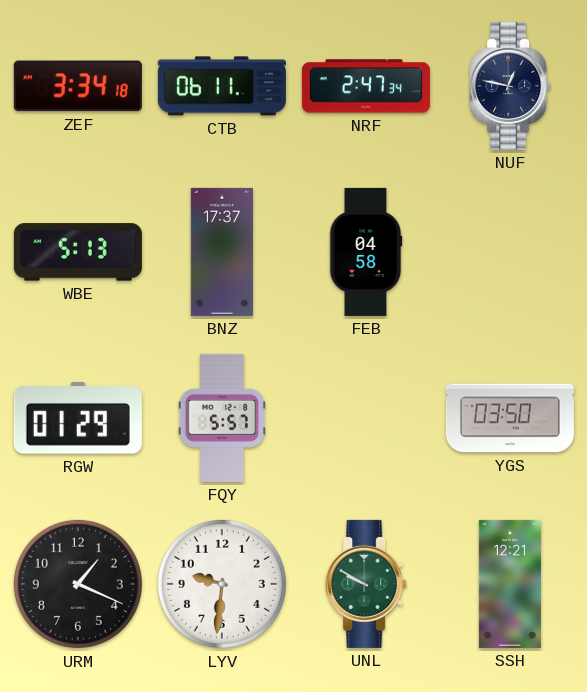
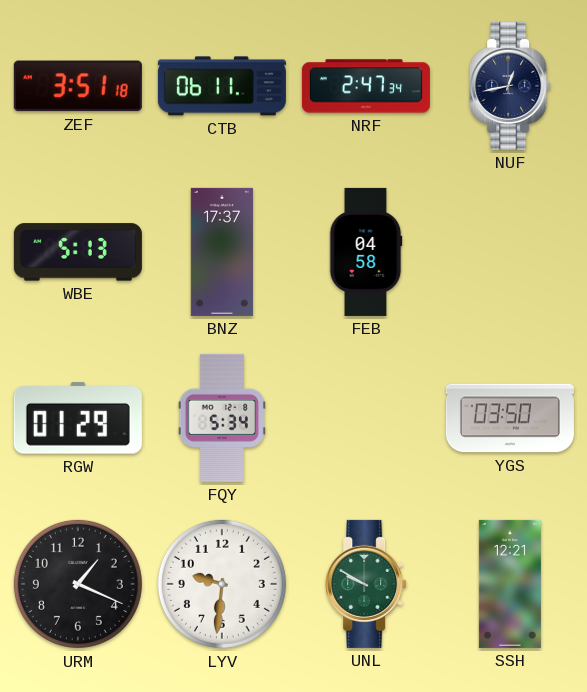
ZEF: 3:34 -> 3:51 (78, 86)
NUF: 12:47 -> 12:43 (510, 86)
FQY: 5:57 -> 5:34 (222, 418)
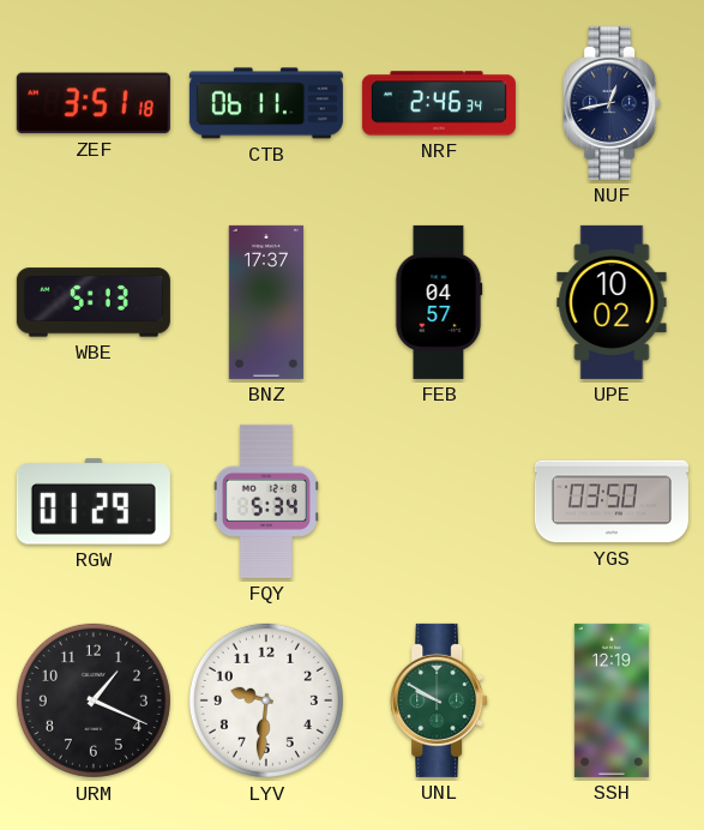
NRF: 2:47 -> 2:46 (439, 103)
FEB: 04:58 -> 04:57 (439, 302)
UPE: none -> 10:02 (612, 302)
SSH: 12:21 -> 12:19 (612, 700)
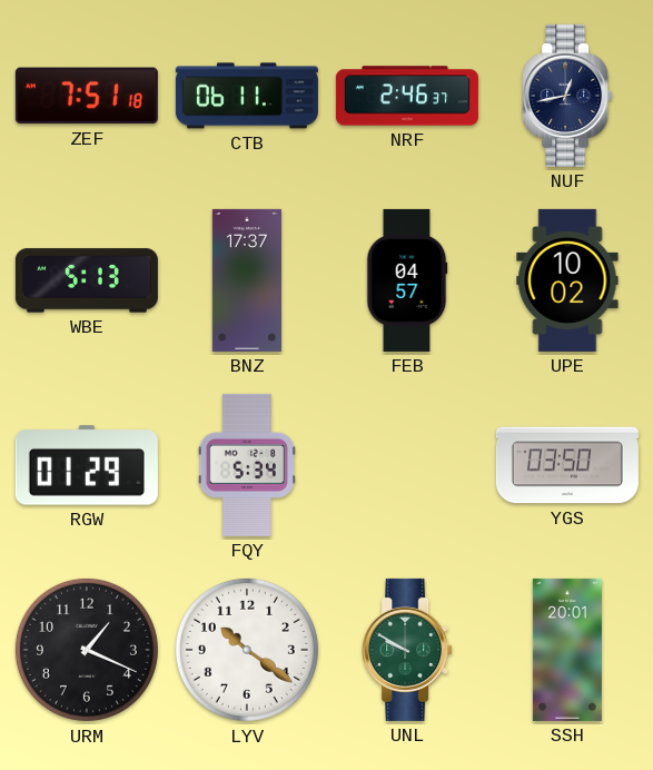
ZEF: 3:51 -> 7:51 (87, 96)
NRF: 2:46:34 -> 2:46:37 (407, 96)
LYV: 9:31 -> 10:21 (247, 650)
SSH: 12:19 -> 20:01 (567, 650)
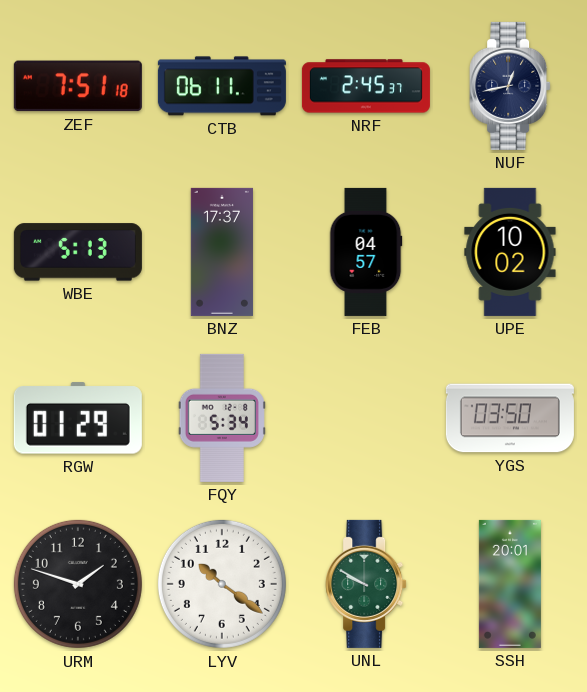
NRF: 2:46 -> 2:45 (366, 86)
URM: 1:19 -> 1:48 (78, 584)
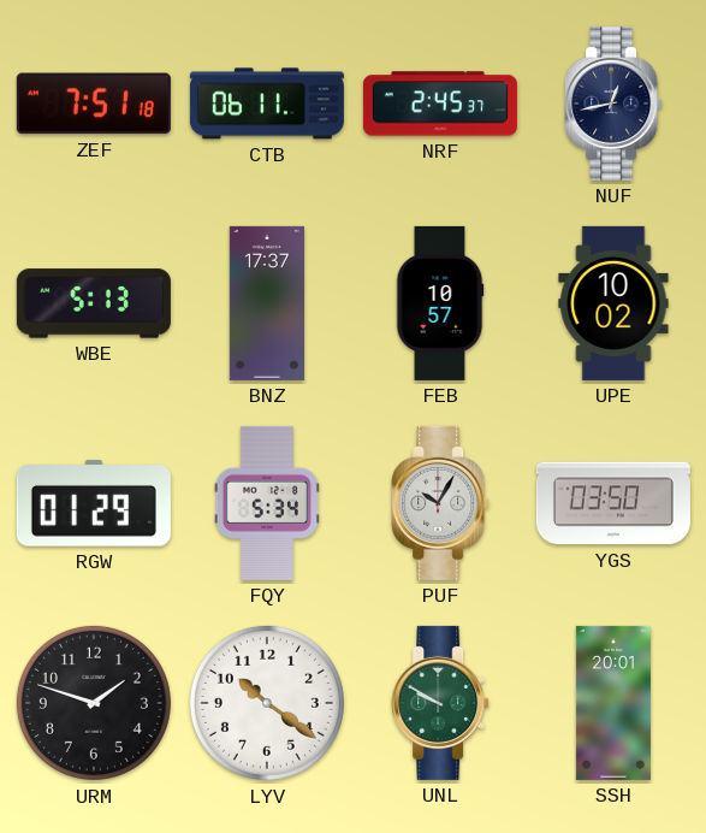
FEB: 04:57 -> 10:57 (440, 303)
PUF: none -> 10:05 (440, 503)
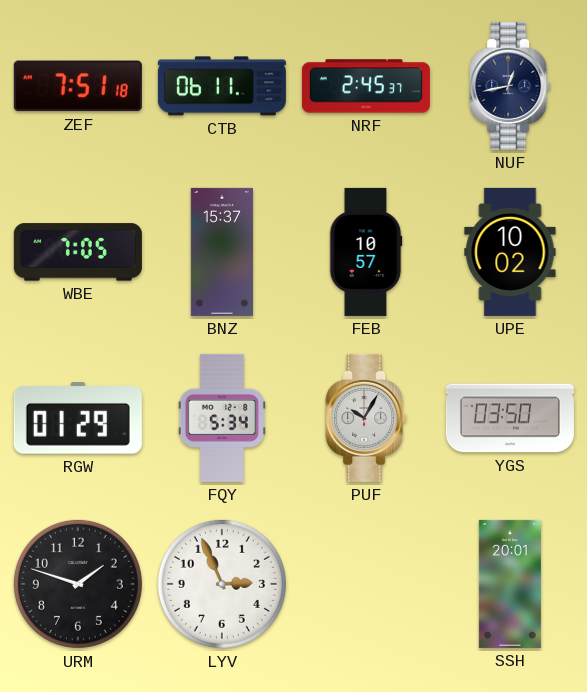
WBE: 5:13 -> 7:05 (78, 252)
BNZ: 17:37 -> 15:37 (222, 252)
LYV: 10:21 -> 2:56 (222, 584)
UNL: 9:50 -> none (440, 703)
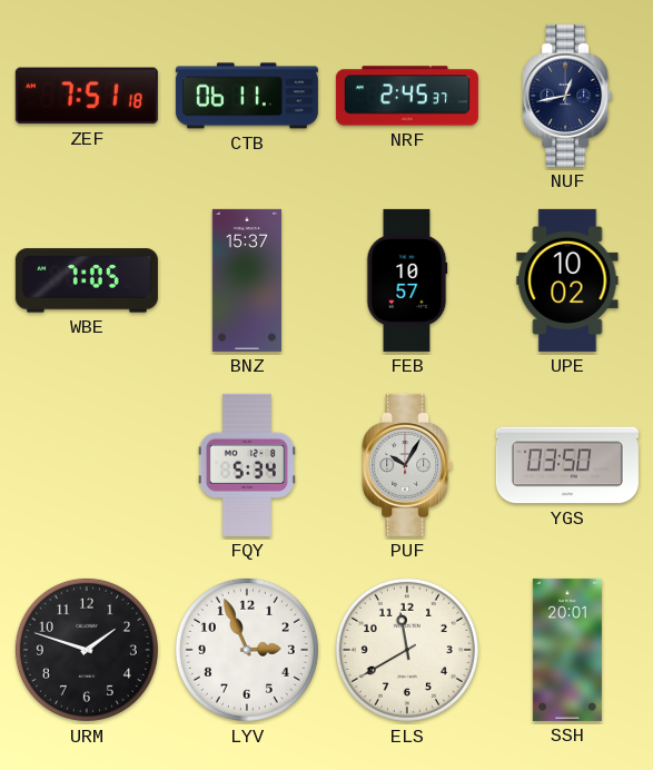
RGW: 01:29 -> none (78, 418)
ELS: none -> 11:40 (407, 650)
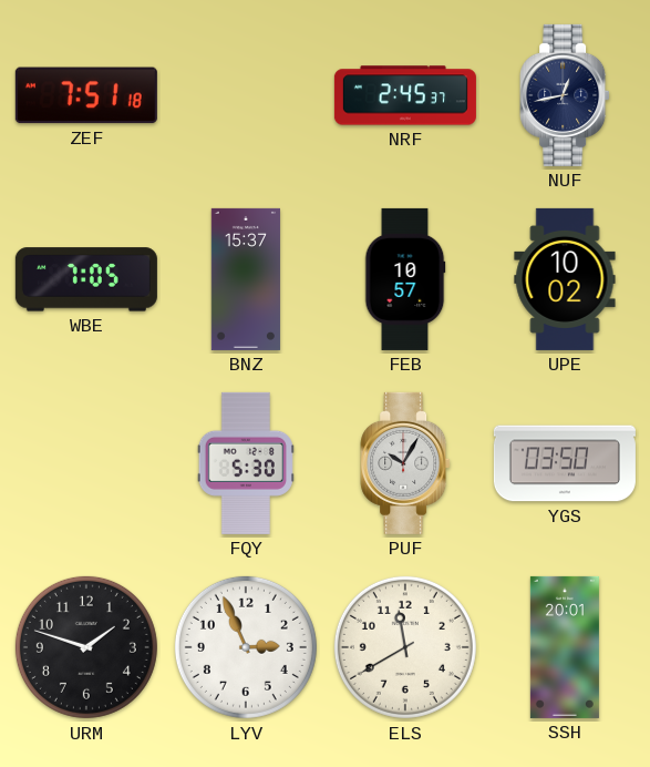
CTB: 06:11 -> none (247, 96)
FQY: 5:34 -> 5:30 (246, 463)
